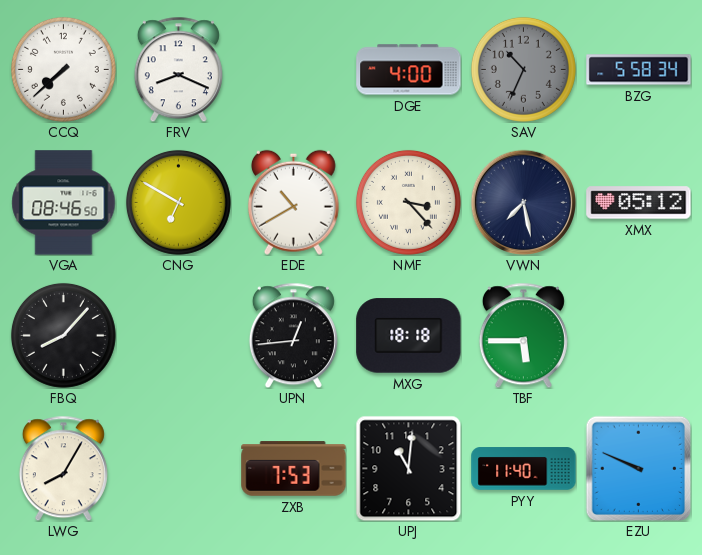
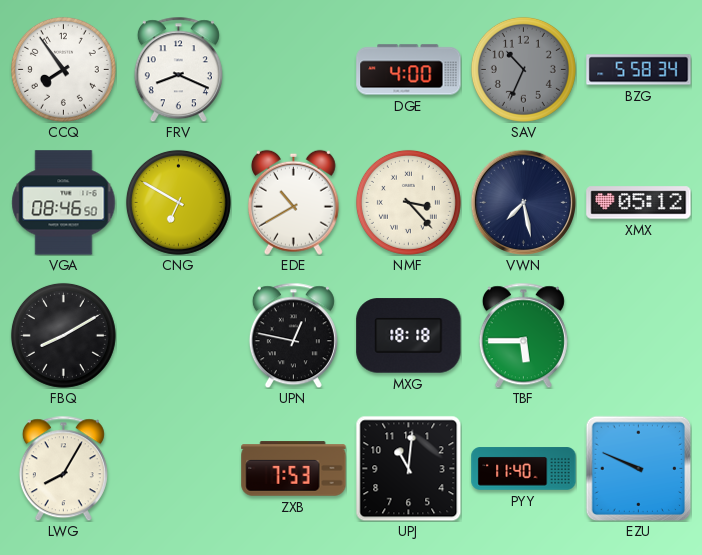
CCQ: 7:38 -> 7:54 (63, 69)
FBQ: 8:07 -> 8:10 (63, 335)
UPN: 12:44 -> 12:47 (293, 335)
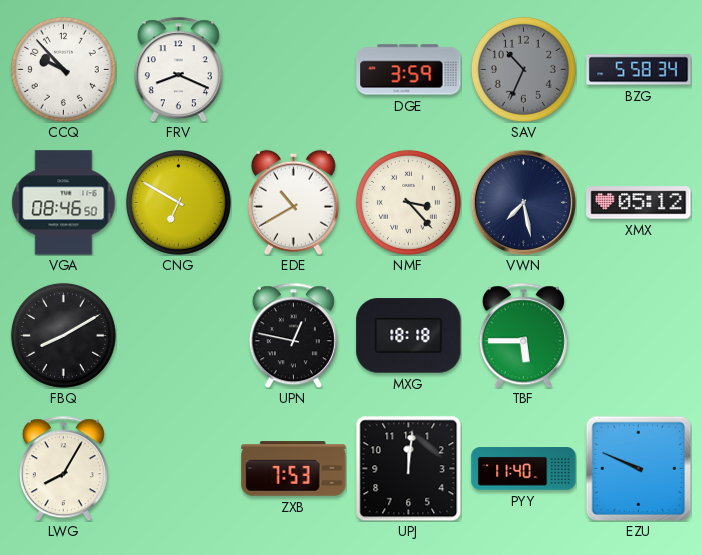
CCQ: 7:54 -> 9:53 (63, 69)
DGE: 4:00 -> 3:59 (409, 70)
UPJ: 11:01 -> 12:01 (408, 468)
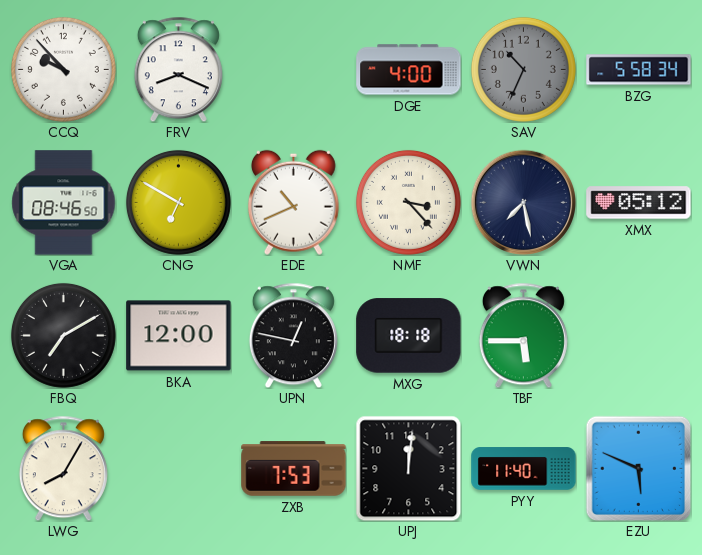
DGE: 3:59 -> 4:00 (409, 70)
EDE: 10:40 -> 10:41 (293, 202)
FBQ: 8:10 -> 7:10 (63, 335)
BKA: none -> 12:00 (179, 336)
EZU: 9:49 -> 5:49 (638, 468)
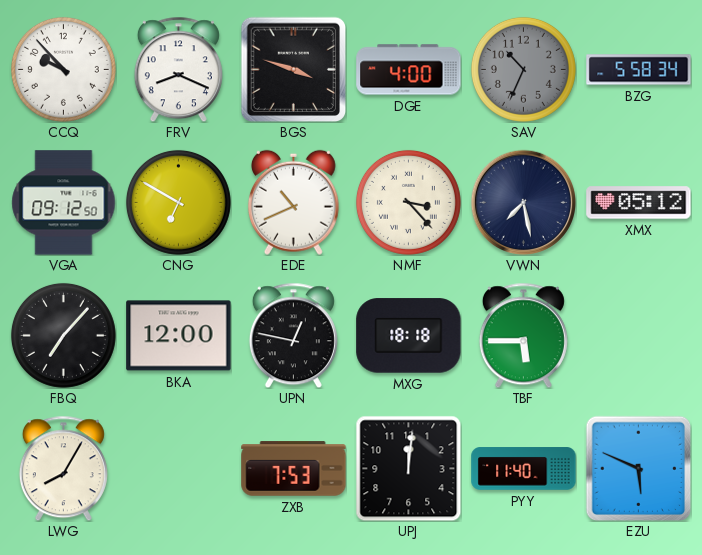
BGS: none -> 3:48 (293, 69)
VGA: 08:46 -> 09:12 (64, 203)
FBQ: 7:10 -> 7:07 (63, 335)
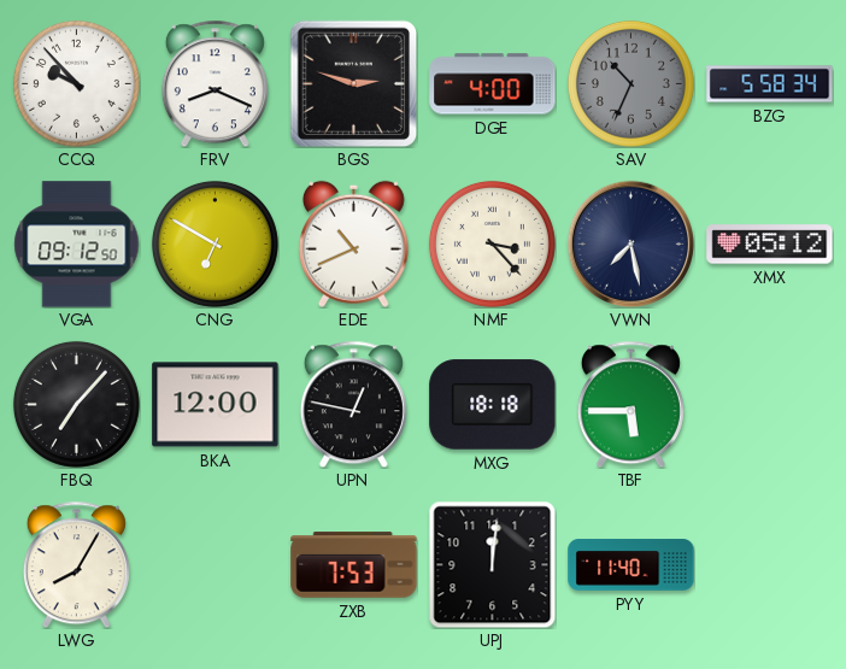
BGS: 3:48 -> 2:48 (353, 83)
EZU: 5:49 -> none (638, 468)
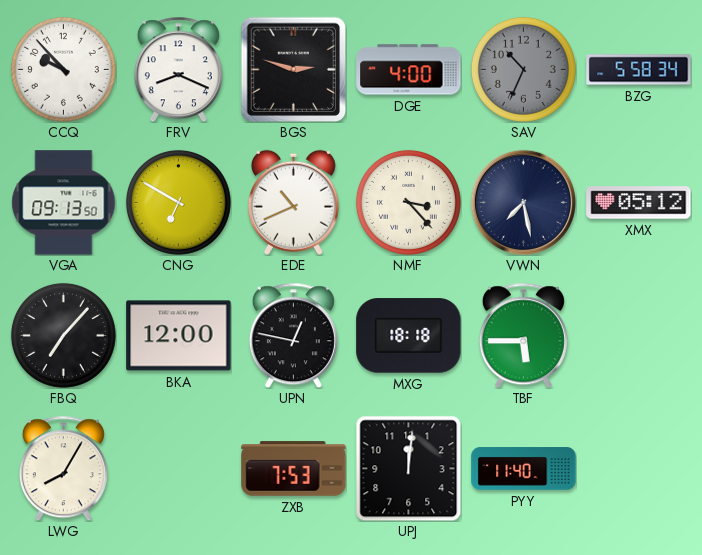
VGA: 09:12 -> 09:13 (64, 203)
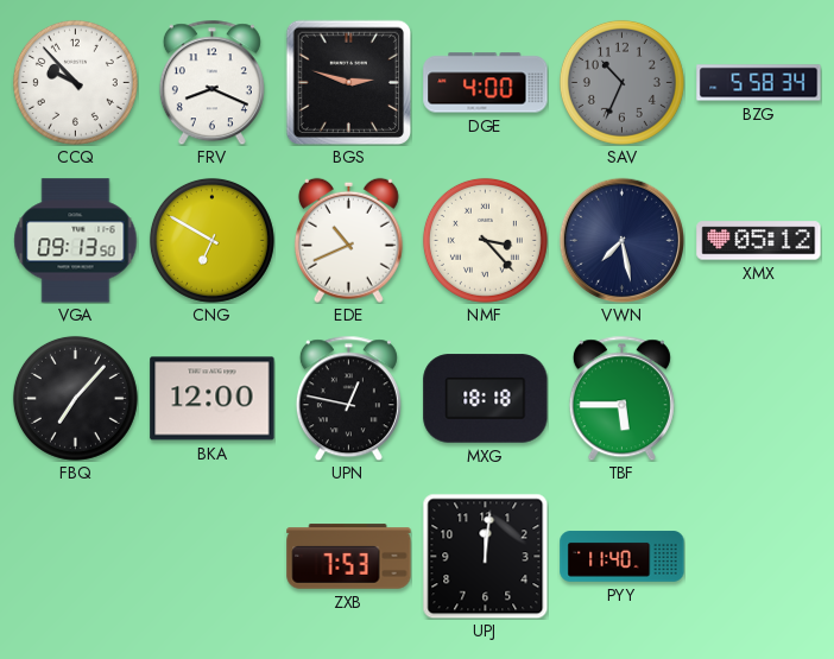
LWG: 8:05 -> none (63, 468)
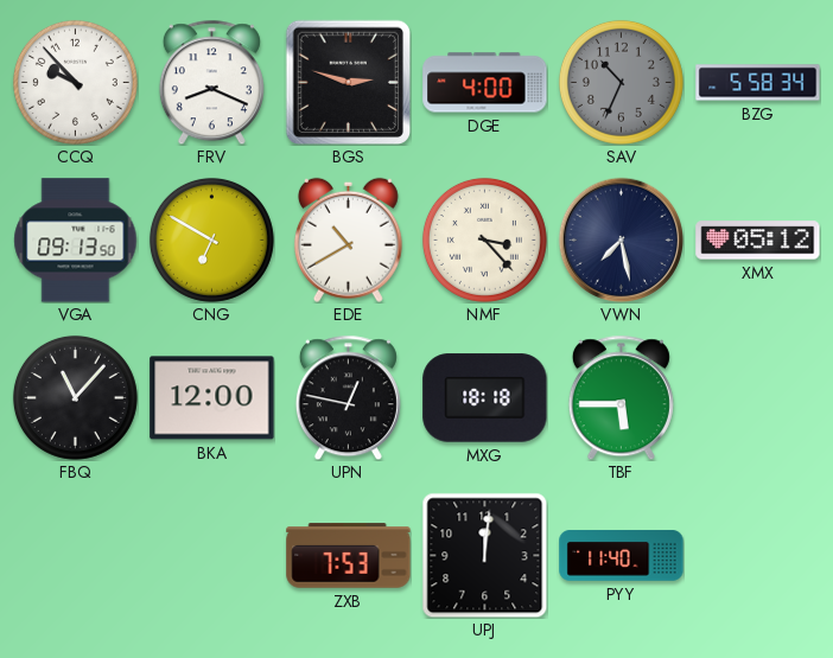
EDE: 10:41 -> 10:40 (348, 239)
FBQ: 7:07 -> 11:07 (75, 397)
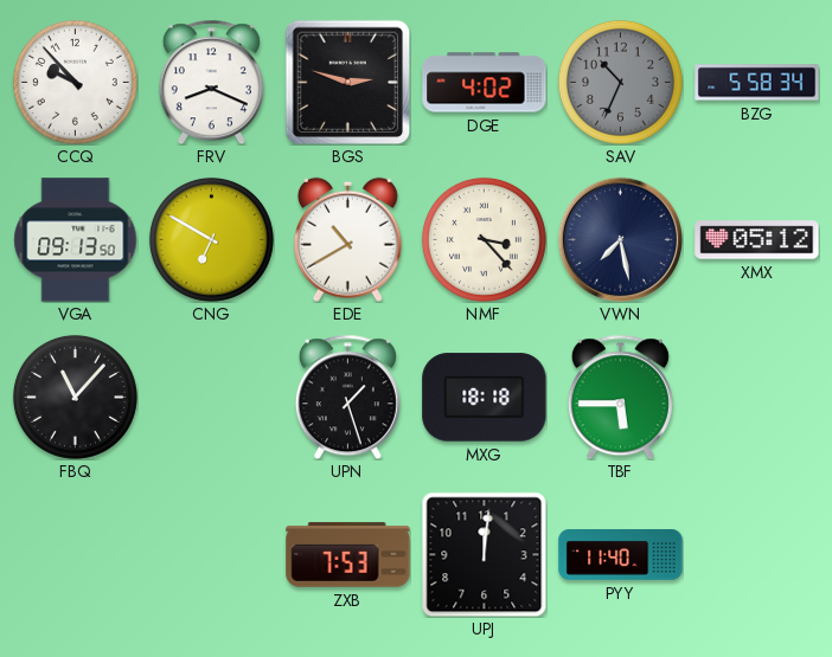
DGE: 4:00 -> 4:02 (485, 83)
BKA: 12:00 -> none (212, 398)
UPN: 12:47 -> 1:27 (347, 397)
